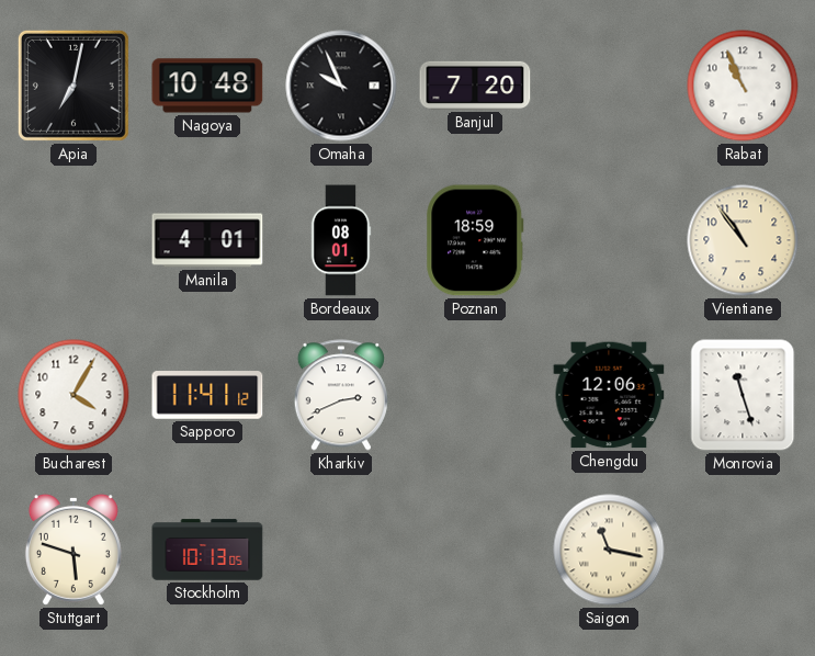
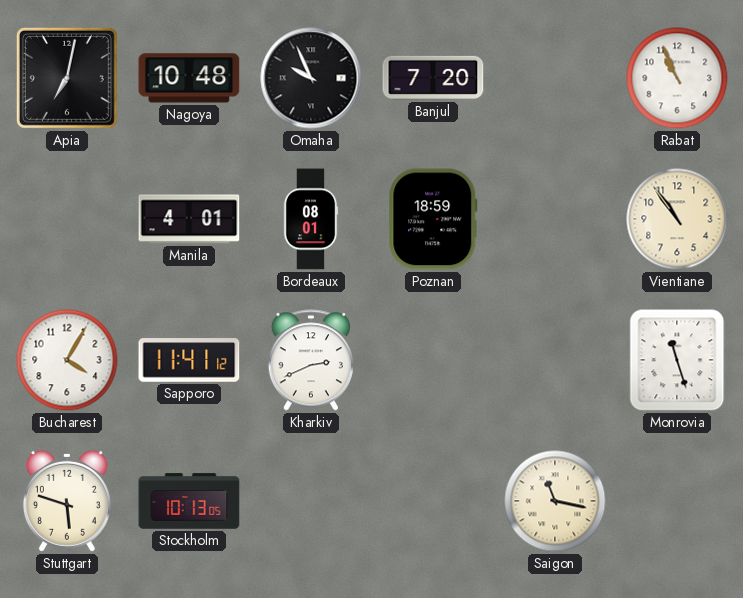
Chengdu: 12:06 -> none (609, 395)
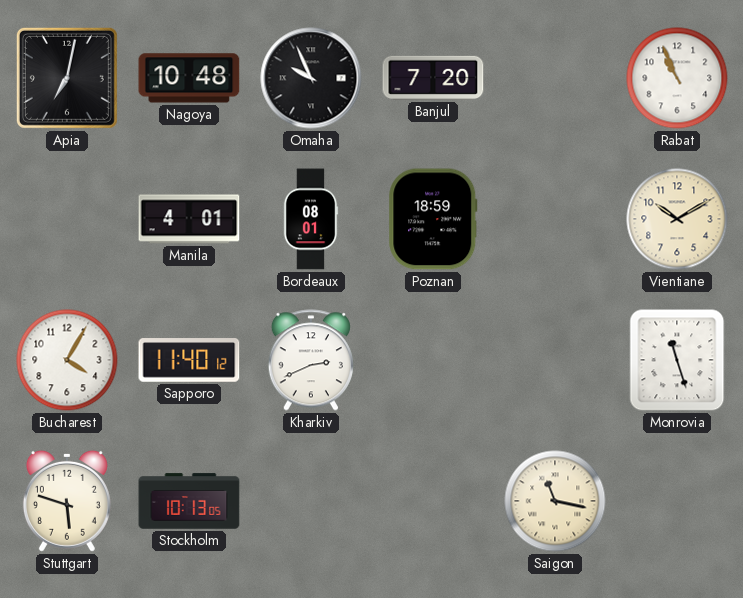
Vientiane: 10:54 -> 10:10 (677, 219)
Sapporo: 11:41 -> 11:40 (189, 360)
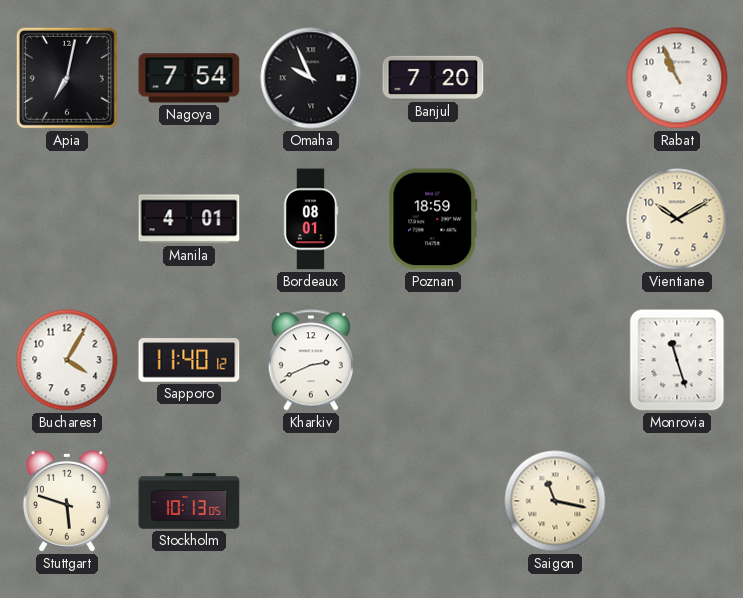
Nagoya: 10:48 -> 7:54 (189, 78)
